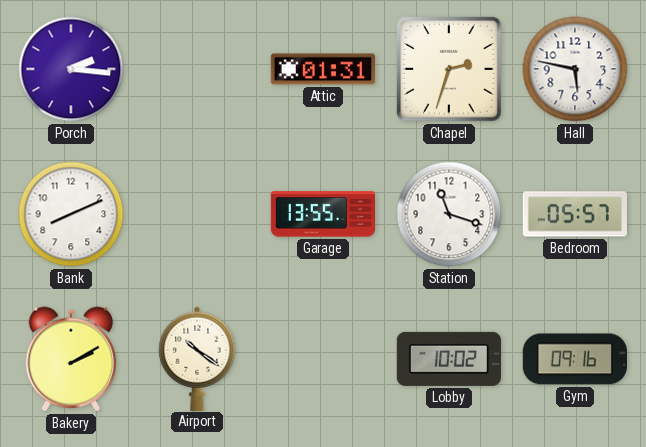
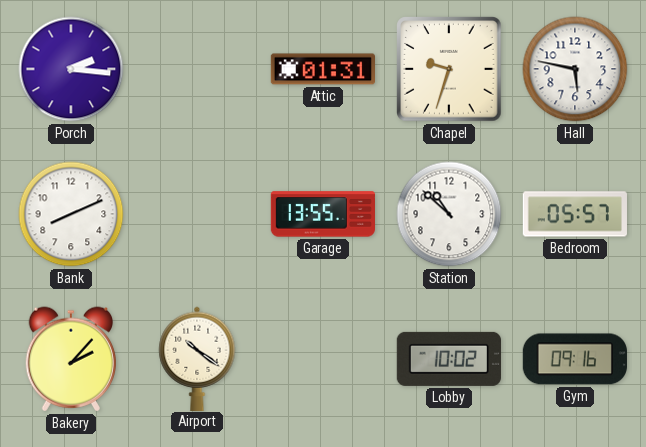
Chapel: 2:33 -> 9:33 (450, 70)
Station: 11:18 -> 10:52 (449, 214)
Bakery: 2:10 -> 2:07 (70, 359)
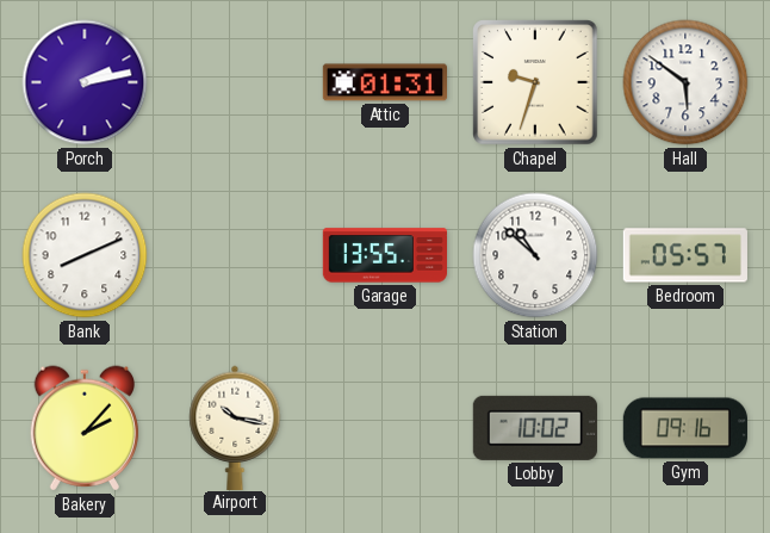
Porch: 2:16 -> 2:13 (85, 82)
Hall: 5:47 -> 5:51 (685, 82)
Airport: 10:21 -> 10:17 (235, 427)
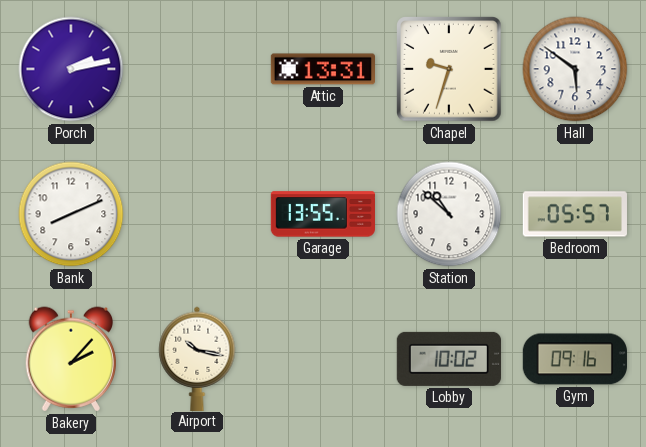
Attic: 01:31 -> 13:31 (322, 69)
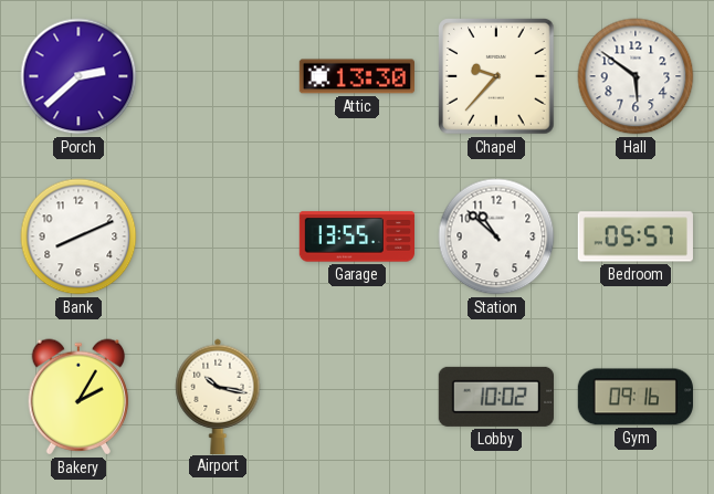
Porch: 2:13 -> 2:38 (78, 76)
Attic: 13:31 -> 13:30 (356, 76)
Chapel: 9:33 -> 9:37 (497, 77)
Bakery: 2:07 -> 2:05 (77, 397)
